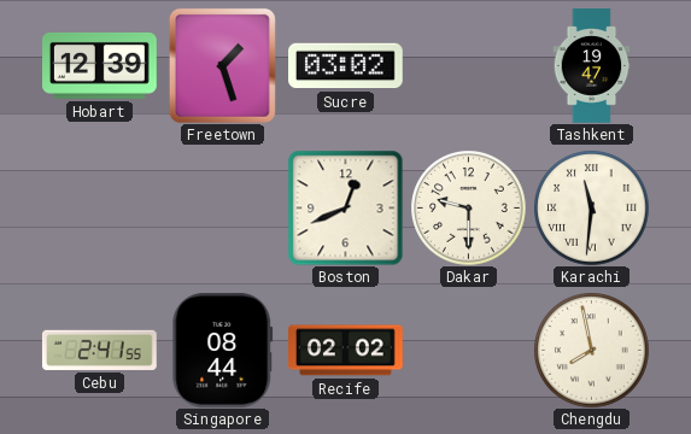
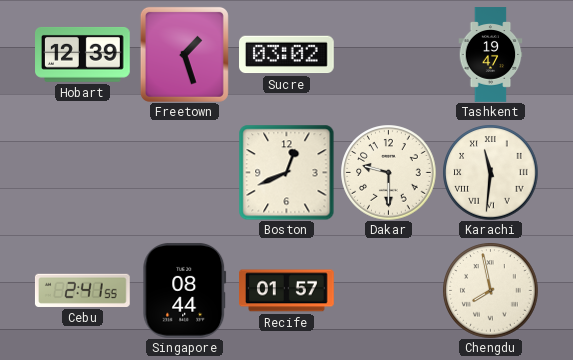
Recife: 02:02 -> 01:57 (287, 291)
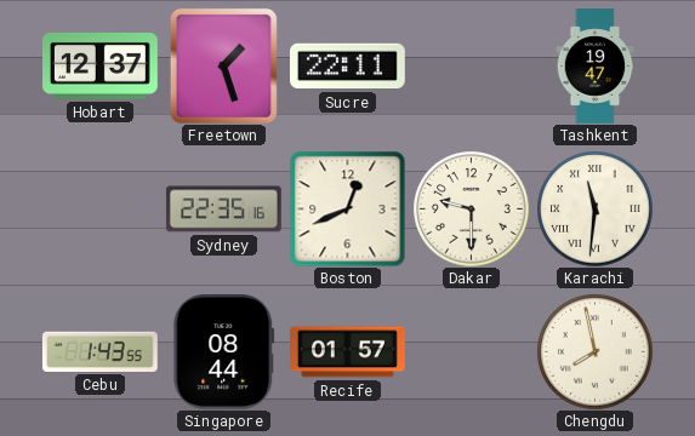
Hobart: 12:39 -> 12:37 (101, 65)
Sucre: 03:02 -> 22:11 (348, 67)
Sydney: none -> 22:35 (223, 210)
Cebu: 2:41 -> 1:43 (99, 351)
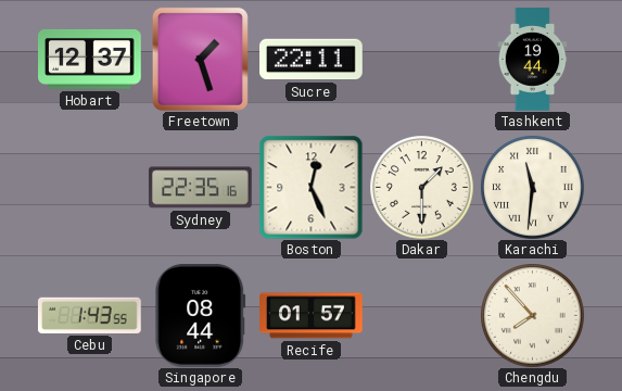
Tashkent: 19:47 -> 19:44 (533, 60)
Boston: 12:41 -> 12:26 (310, 187)
Dakar: 9:30 -> 1:30 (421, 187)
Chengdu: 7:58 -> 7:53 (532, 315)
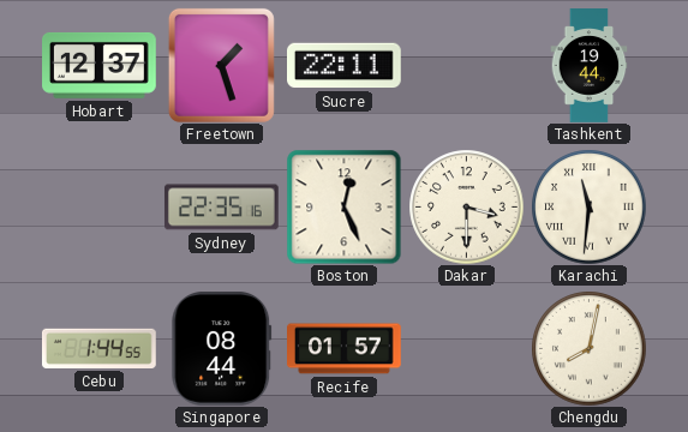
Dakar: 1:30 -> 3:30 (466, 206)
Cebu: 1:43 -> 1:44 (98, 348)
Chengdu: 7:53 -> 8:02 (588, 348)
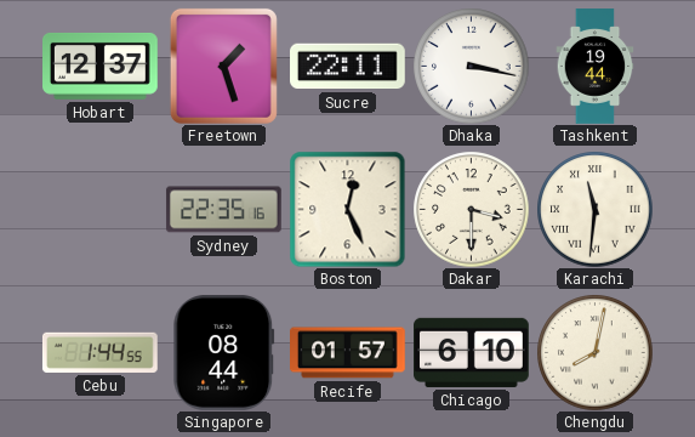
Dhaka: none -> 3:17 (471, 66)
Chicago: none -> 6:10 (472, 352)
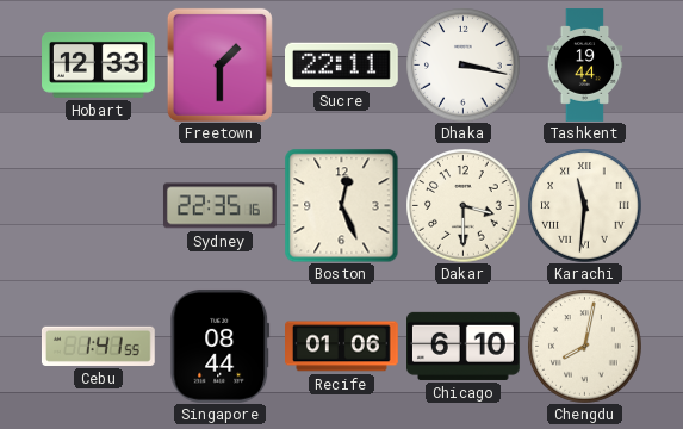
Hobart: 12:37 -> 12:33 (99, 64)
Freetown: 1:27 -> 1:30 (219, 64)
Cebu: 1:44 -> 1:41 (98, 346)
Recife: 01:57 -> 01:06 (342, 347)
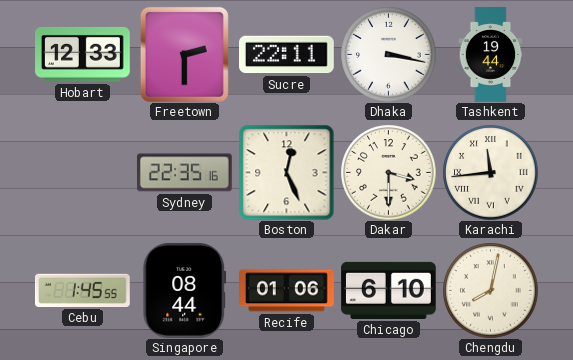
Freetown: 1:30 -> 2:30 (184, 54)
Karachi: 11:31 -> 11:44 (490, 172)
Cebu: 1:41 -> 1:45 (82, 290)
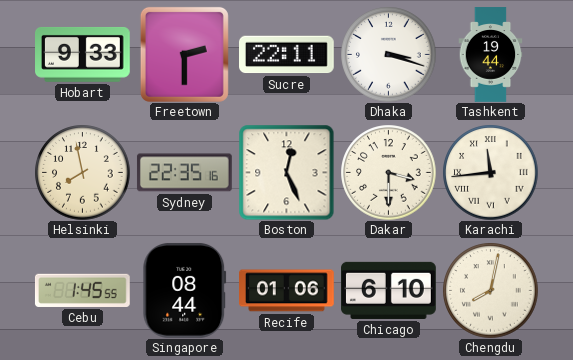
Hobart: 12:33 -> 9:33 (83, 54)
Dhaka: 3:17 -> 3:18 (388, 54)
Helsinki: none -> 7:58 (82, 172)
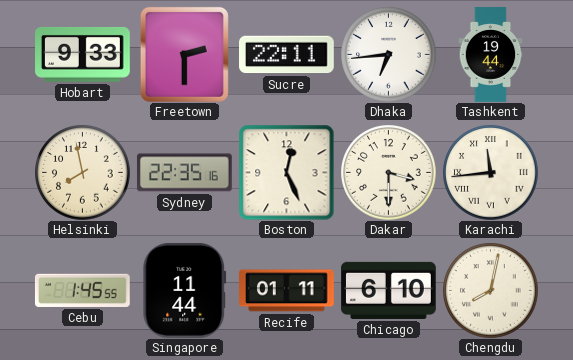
Dhaka: 3:18 -> 6:44 (388, 54)
Singapore: 08:44 -> 11:44 (185, 290)
Recife: 01:06 -> 01:11 (287, 291)
